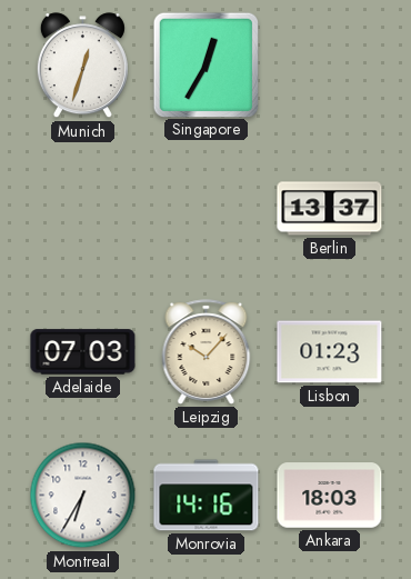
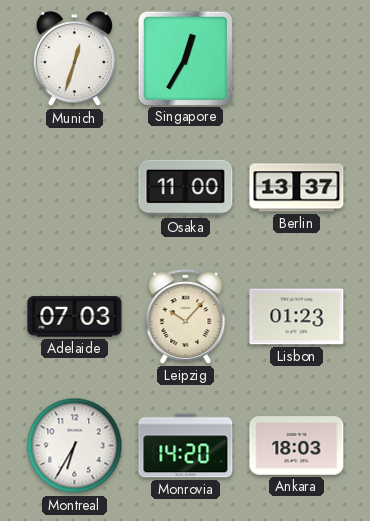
Osaka: none -> 11:00 (186, 188)
Monrovia: 14:16 -> 14:20 (186, 446)
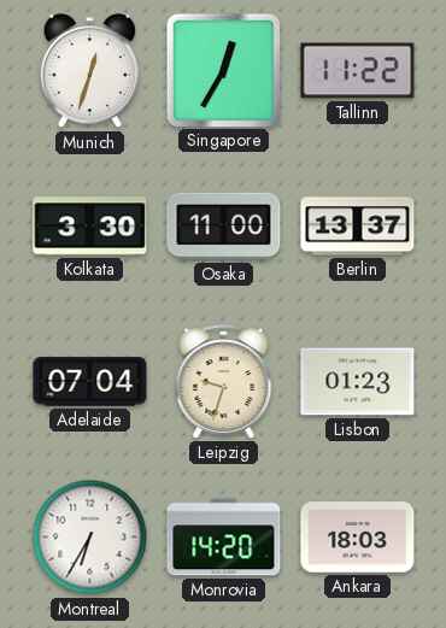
Tallinn: none -> 11:22 (358, 71)
Kolkata: none -> 3:30 (90, 227)
Adelaide: 07:03 -> 07:04 (90, 382)
Leipzig: 10:07 -> 9:33 (224, 382)
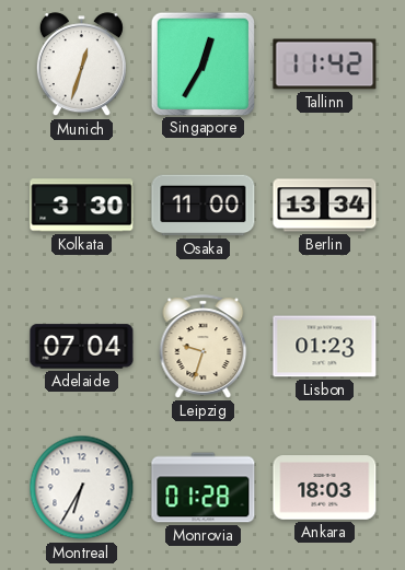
Tallinn: 11:22 -> 11:42 (325, 65)
Berlin: 13:37 -> 13:34 (325, 206)
Monrovia: 14:20 -> 01:28 (204, 488)
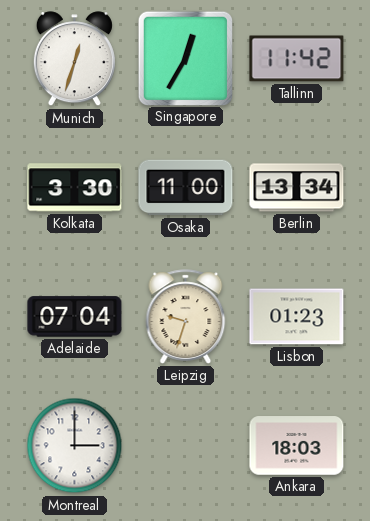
Montreal: 6:35 -> 3:00 (75, 446)
Monrovia: 01:28 -> none (204, 488)
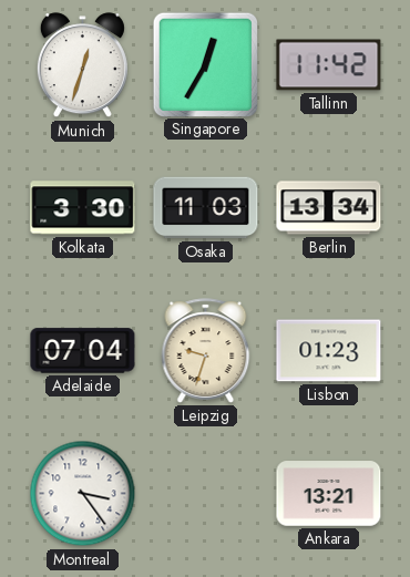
Osaka: 11:00 -> 11:03 (206, 208)
Montreal: 3:00 -> 3:24 (83, 494)
Ankara: 18:03 -> 13:21 (329, 494)
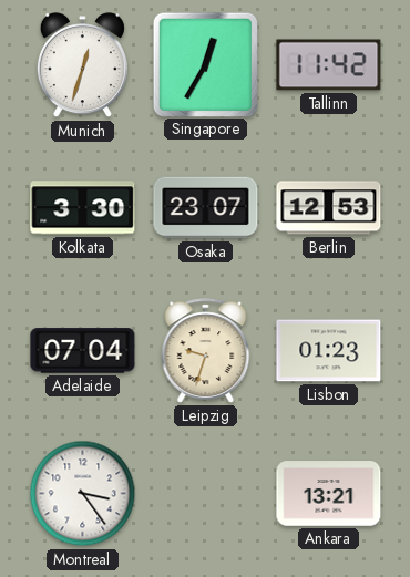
Osaka: 11:03 -> 23:07 (206, 208)
Berlin: 13:34 -> 12:53 (329, 208)
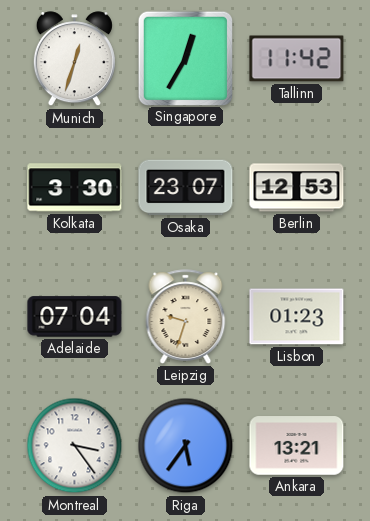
Riga: none -> 5:36 (186, 446)
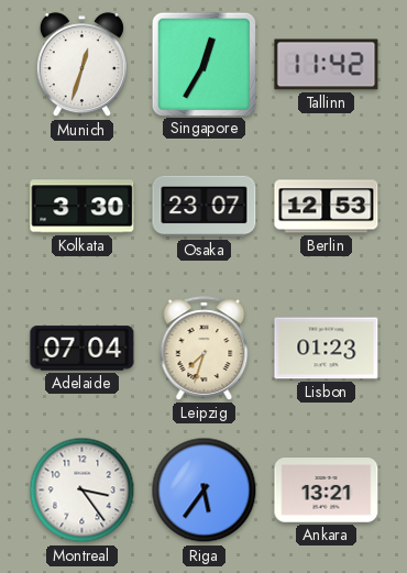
Leipzig: 9:33 -> 7:33 (205, 349)
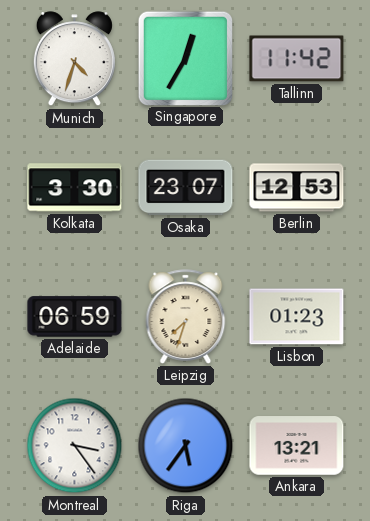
Munich: 12:33 -> 4:33 (74, 59)
Adelaide: 07:04 -> 06:59 (75, 317)
